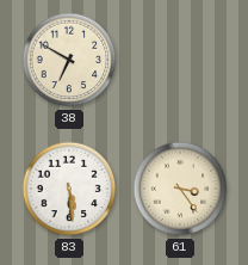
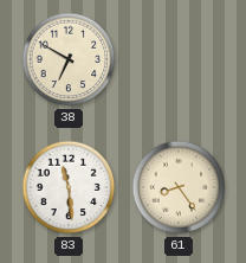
83: 5:29 -> 11:29 (69, 187)
61: 3:24 -> 8:24 (179, 187)
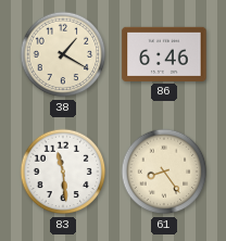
38: 6:50 -> 1:20 (63, 54)
86: none -> 6:46 (164, 54)
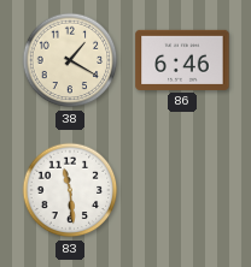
61: 8:24 -> none (164, 172)
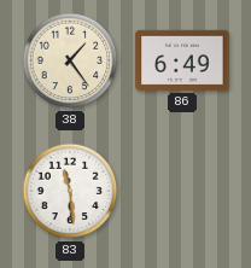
38: 1:20 -> 1:24 (70, 60)
86: 6:46 -> 6:49 (182, 60)
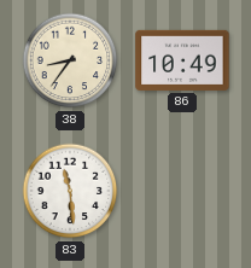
38: 1:24 -> 8:36 (70, 60)
86: 6:49 -> 10:49 (182, 60)
